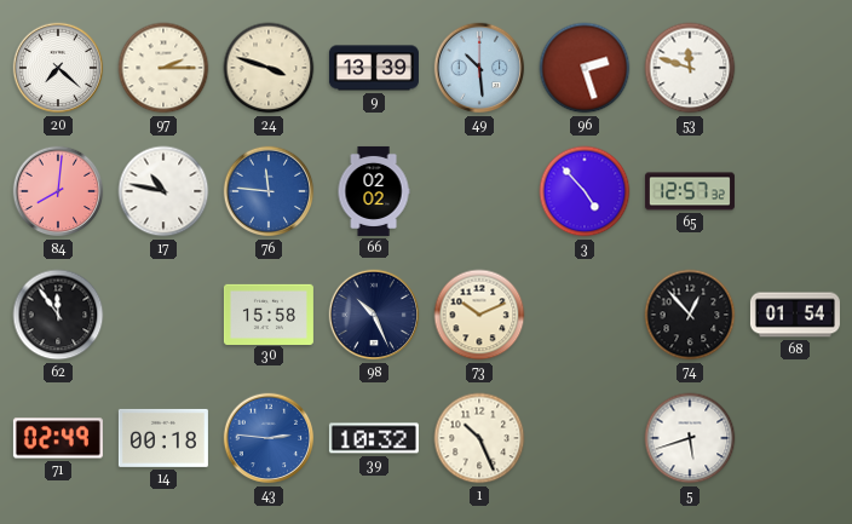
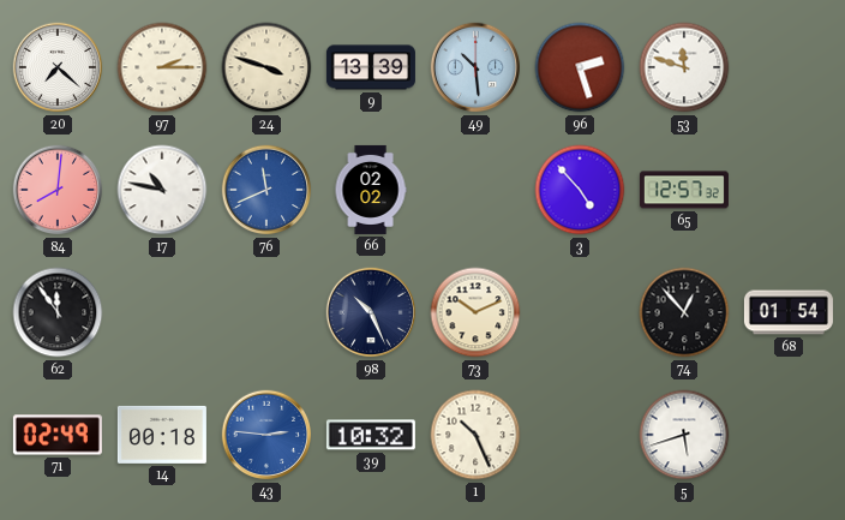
76: 11:46 -> 11:41 (266, 190)
30: 15:58 -> none (269, 313)
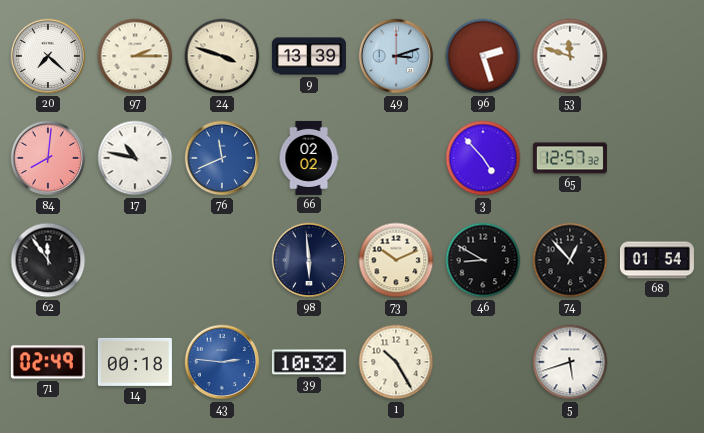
49: 10:29 -> 3:12 (396, 56)
98: 10:26 -> 5:59 (309, 260)
46: none -> 8:50 (483, 260)
1: 10:26 -> 10:25 (396, 362)
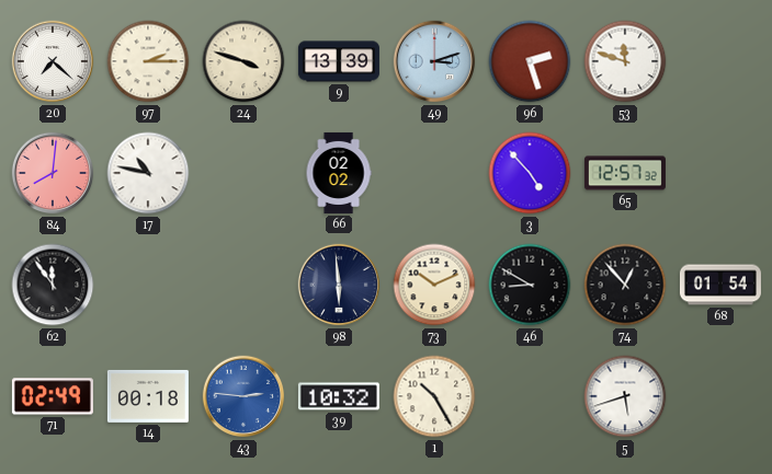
76: 11:41 -> none (222, 158)
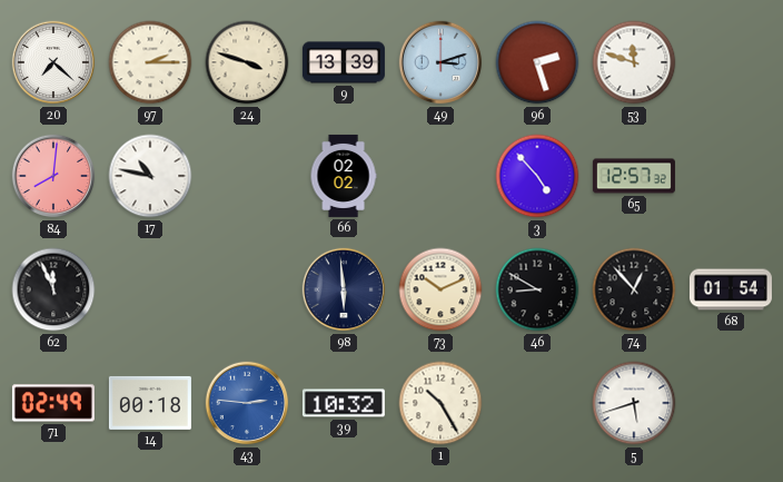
62: 11:54 -> 11:56 (53, 289)
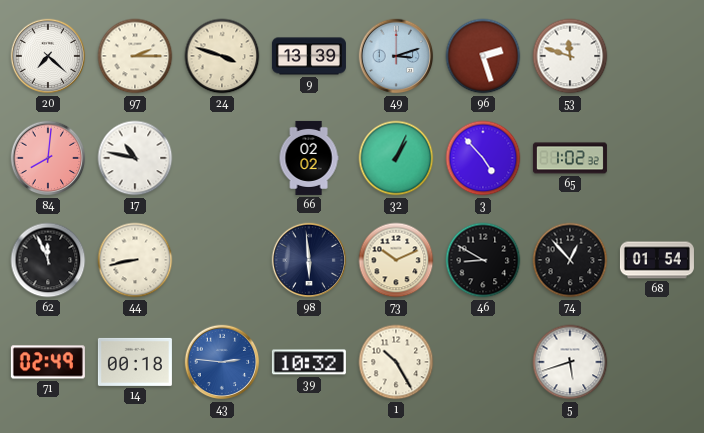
32: none -> 1:04 (396, 158)
65: 12:57 -> 1:02 (570, 158)
44: none -> 8:43 (135, 260)
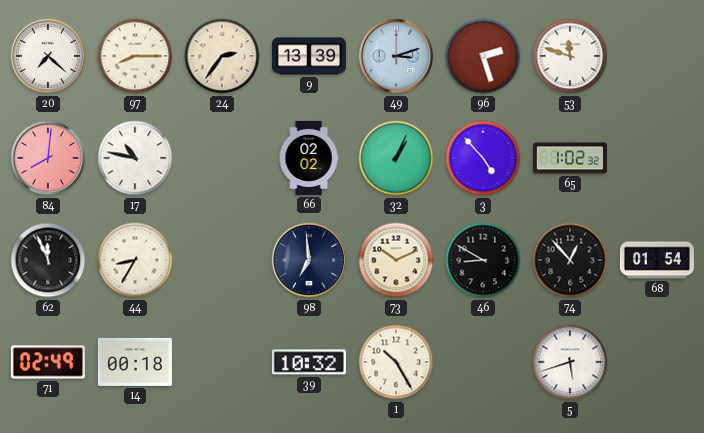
97: 2:15 -> 8:15 (135, 56)
24: 3:48 -> 2:36 (222, 56)
44: 8:43 -> 8:35 (135, 260)
98: 5:59 -> 6:59 (309, 260)
43: 2:46 -> none (222, 362)
